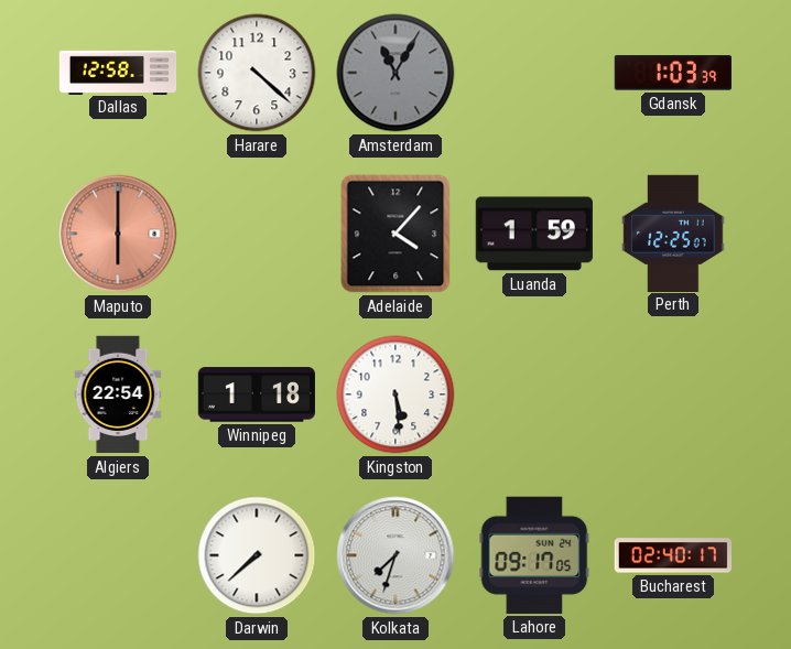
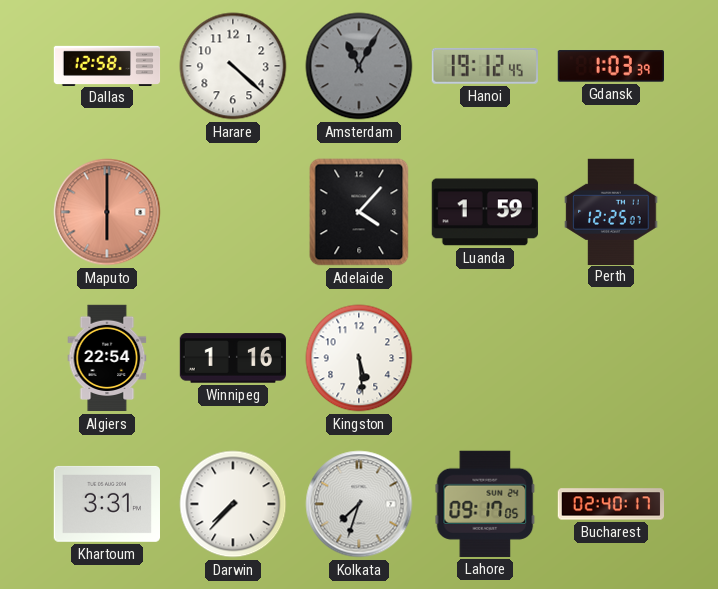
Hanoi: none -> 19:12 (485, 66)
Winnipeg: 1:18 -> 1:16 (232, 358)
Khartoum: none -> 3:31 (106, 504)
Darwin: 7:38 -> 7:37 (233, 504)
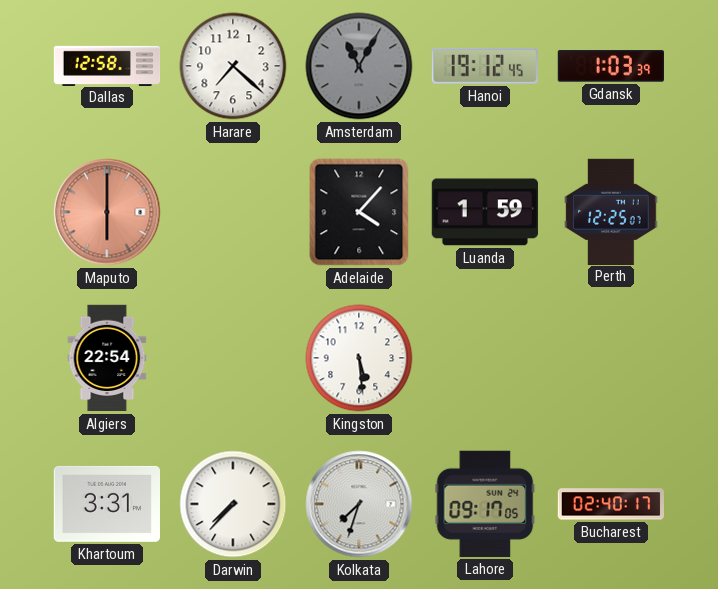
Harare: 4:22 -> 7:22 (233, 66)
Winnipeg: 1:16 -> none (232, 358)
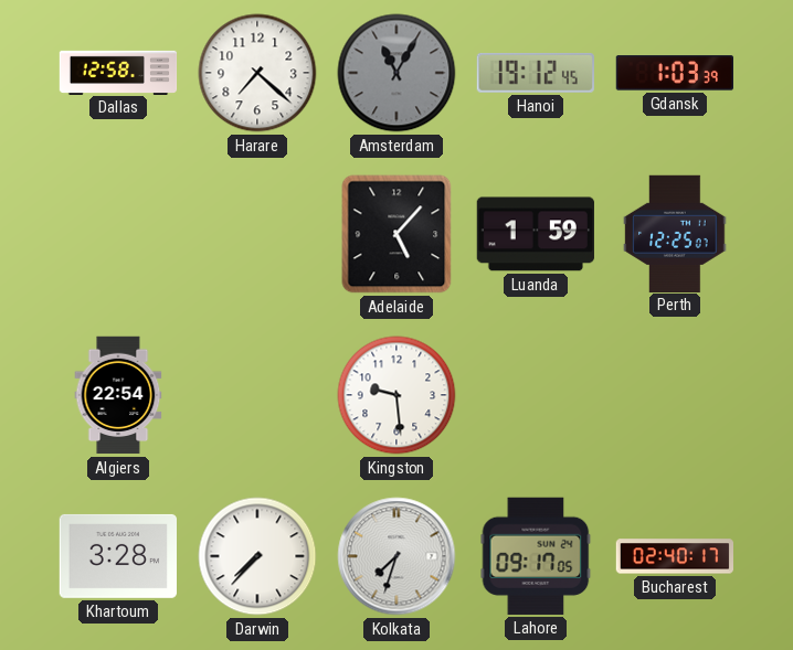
Maputo: 6:00 -> none (107, 212)
Adelaide: 4:07 -> 5:07 (396, 234)
Kingston: 5:29 -> 9:29 (396, 395)
Khartoum: 3:31 -> 3:28 (117, 556)
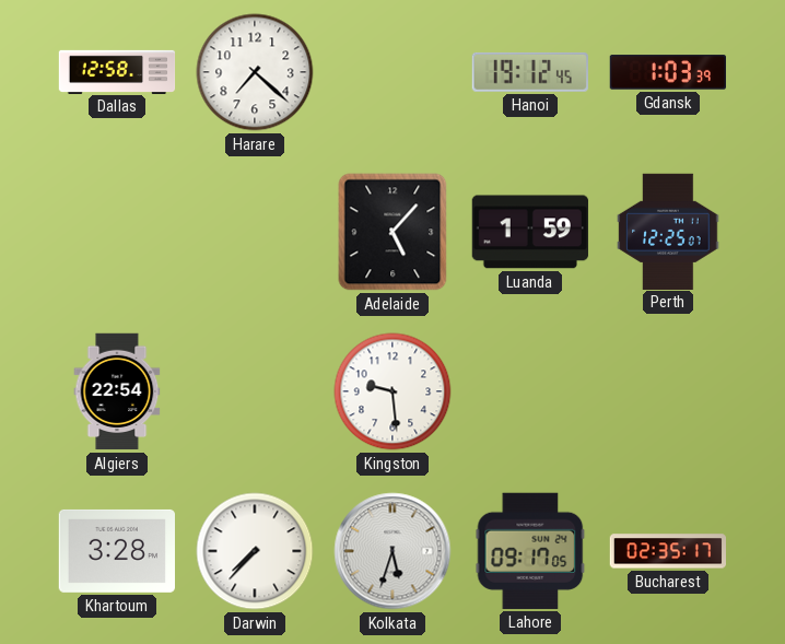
Amsterdam: 11:05 -> none (396, 73)
Kolkata: 7:33 -> 5:33 (392, 551)
Bucharest: 02:40 -> 02:35 (667, 551)
